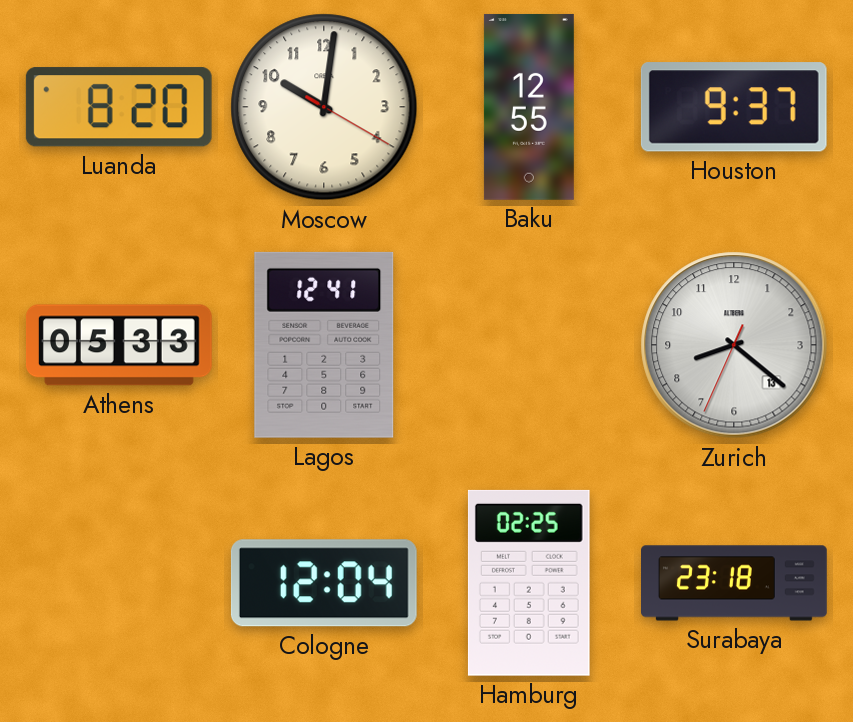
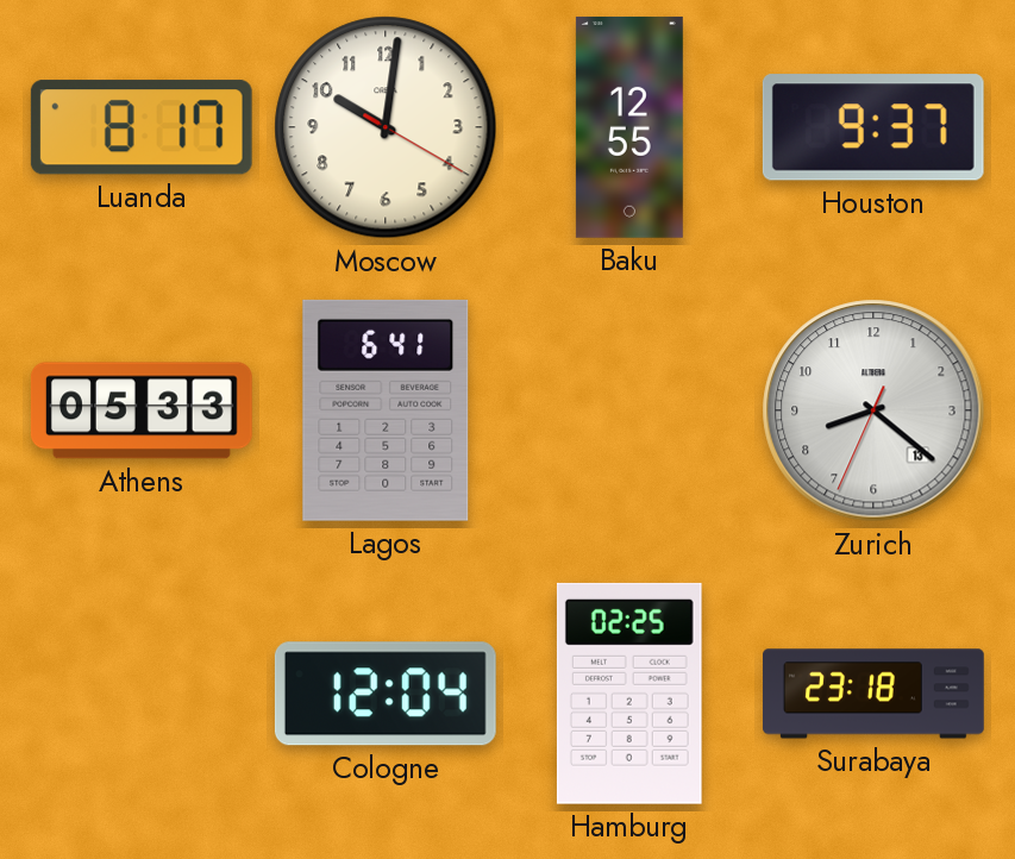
Luanda: 8:20 -> 8:17 (142, 127)
Lagos: 12:41 -> 6:41 (386, 410)
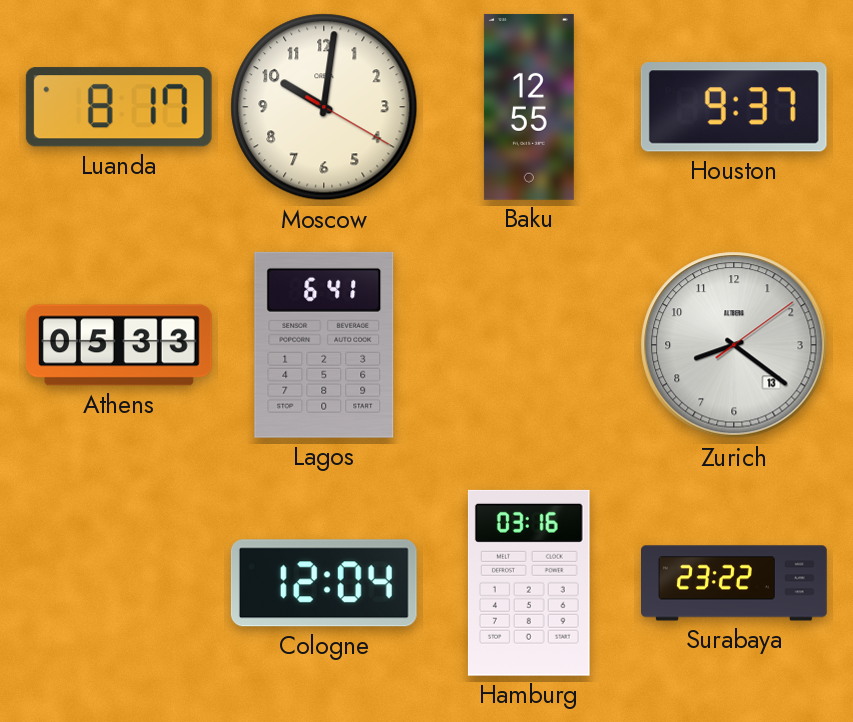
Zurich: 8:21:34 -> 8:21:09 (734, 345)
Hamburg: 02:25 -> 03:16 (529, 583)
Surabaya: 23:18 -> 23:22 (735, 583)
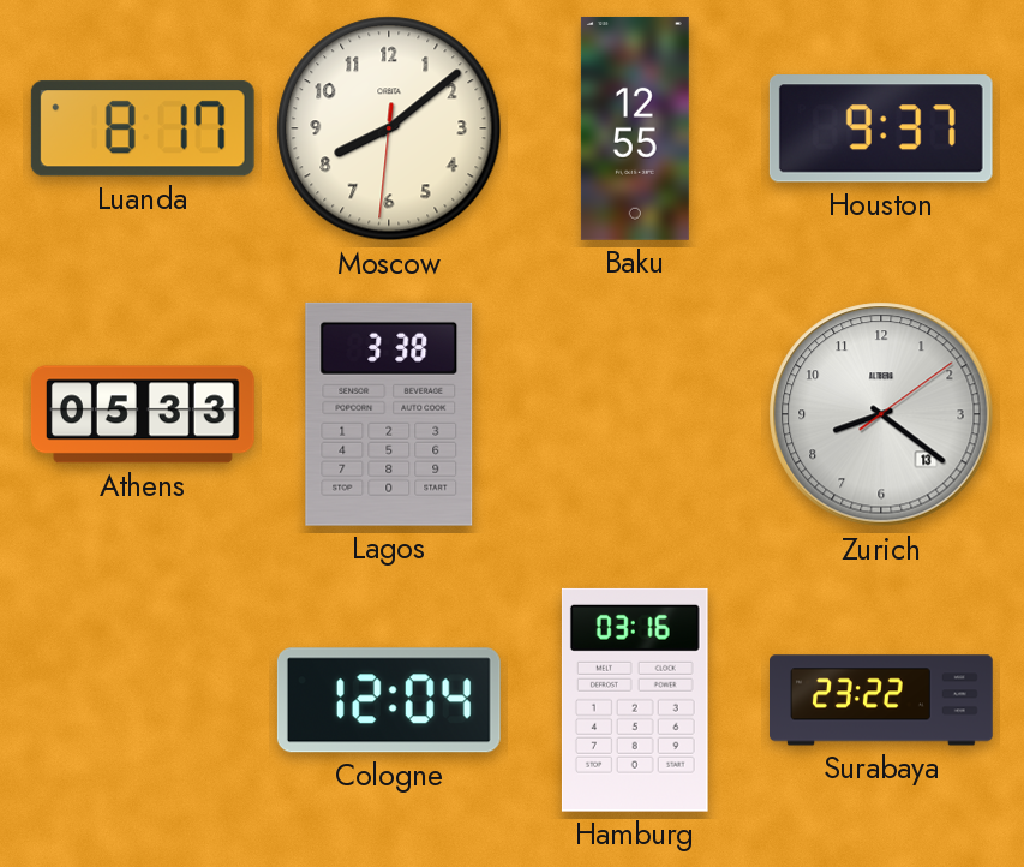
Moscow: 10:01 -> 8:08 (389, 128)
Lagos: 6:41 -> 3:38 (389, 414)
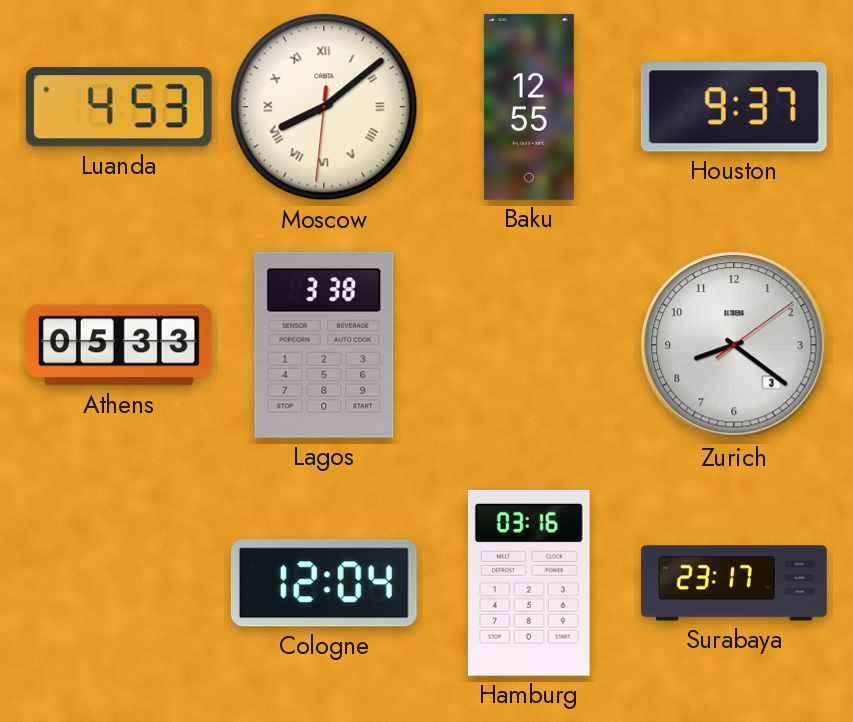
Luanda: 8:17 -> 4:53 (119, 107)
Moscow numerals: Arabic -> Roman (324, 107)
Zurich date: 13 -> 3 (734, 345)
Surabaya: 23:22 -> 23:17 (735, 583)
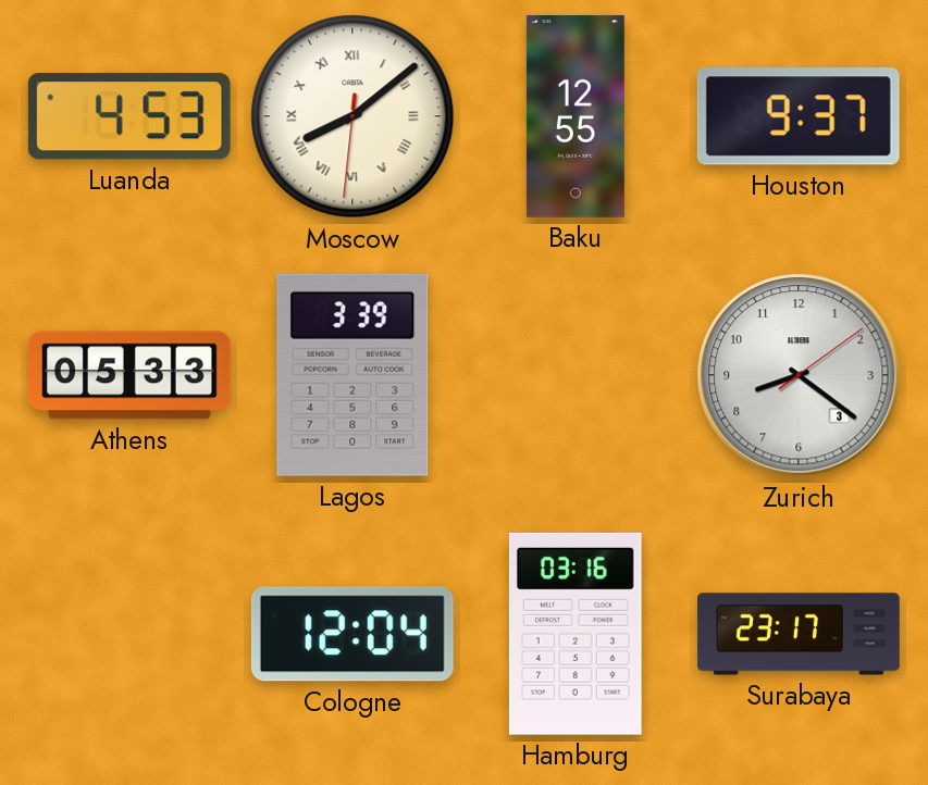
Lagos: 3:38 -> 3:39 (352, 375)
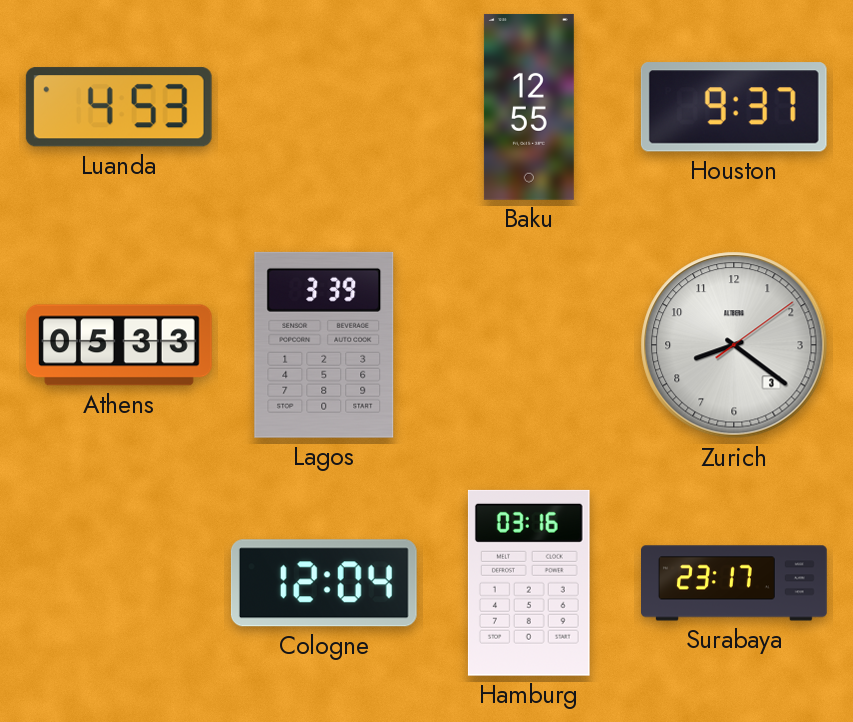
Moscow: 8:08 -> none (352, 116)
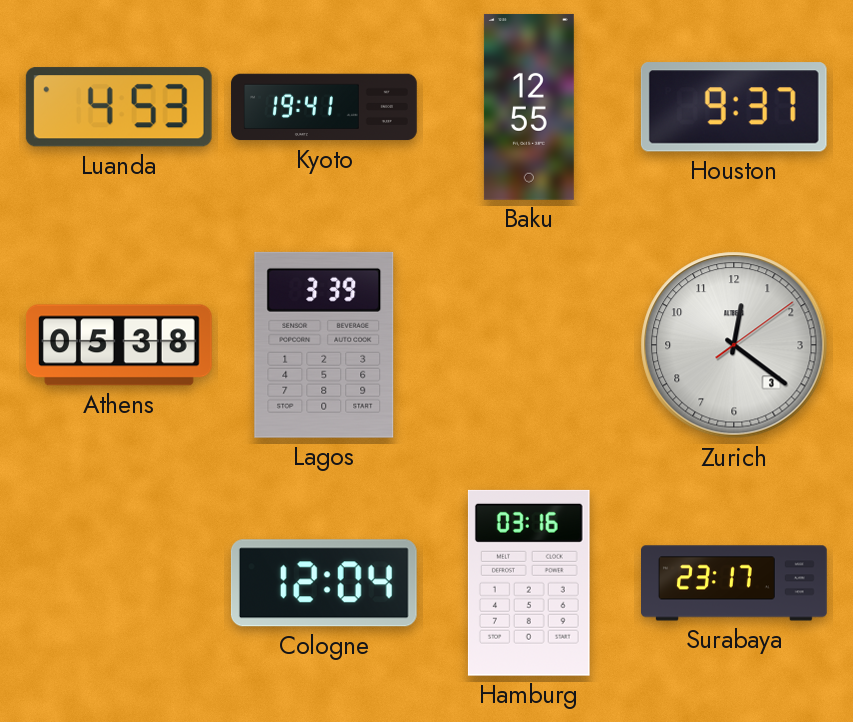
Kyoto: none -> 19:41 (324, 107)
Athens: 05:33 -> 05:38 (119, 345)
Zurich: 8:21 -> 12:21 (734, 345)
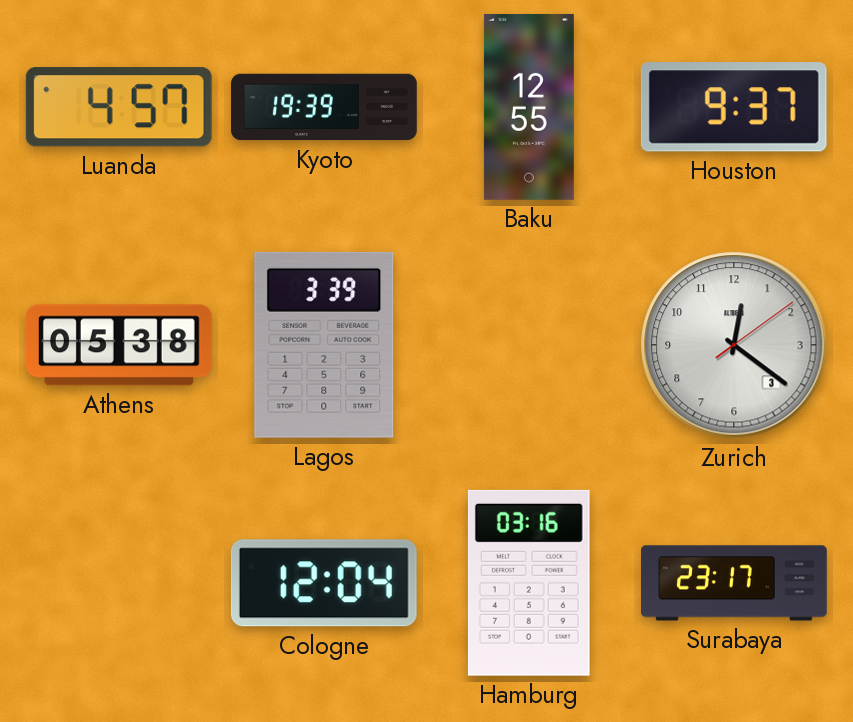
Luanda: 4:53 -> 4:57 (119, 107)
Kyoto: 19:41 -> 19:39 (324, 107)
